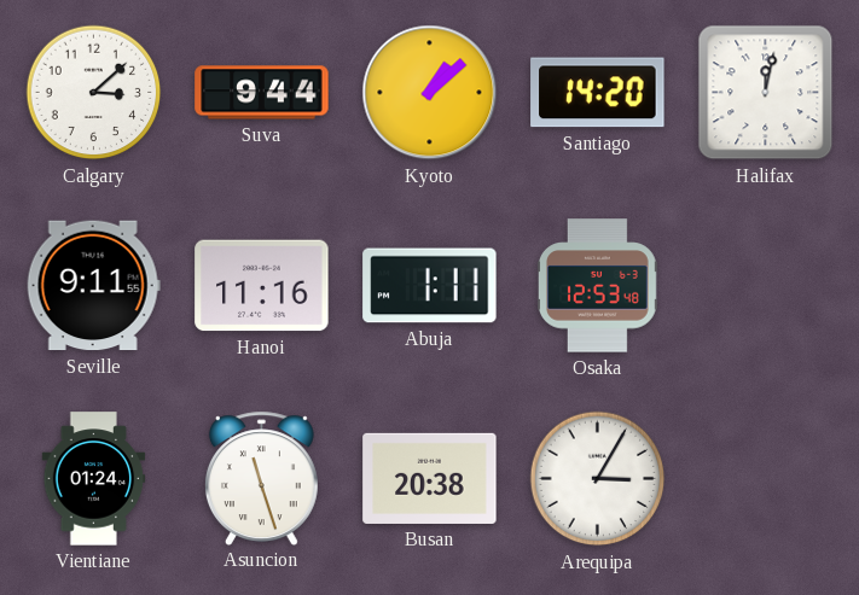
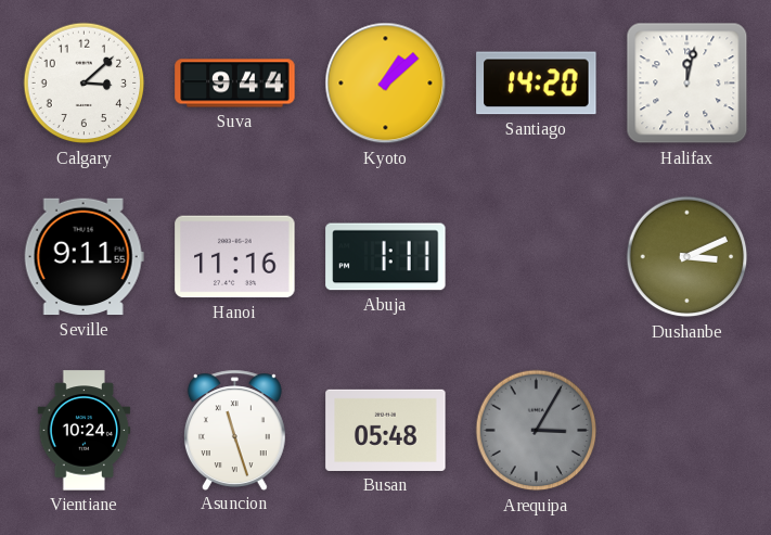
Osaka: 12:53 -> none (597, 286)
Dushanbe: none -> 3:11 (688, 257)
Vientiane: 01:24 -> 10:24 (85, 431)
Busan: 20:38 -> 05:48 (386, 430)
Arequipa dial: white -> grey (537, 431)
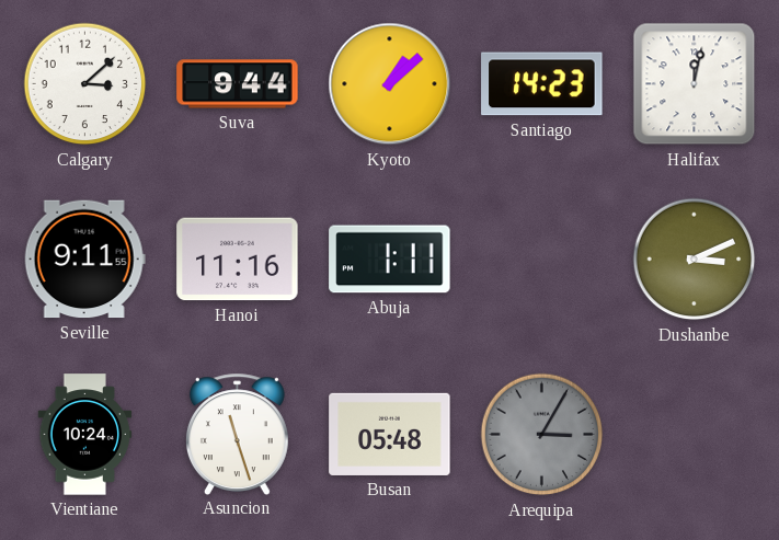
Santiago: 14:20 -> 14:23 (542, 84)
